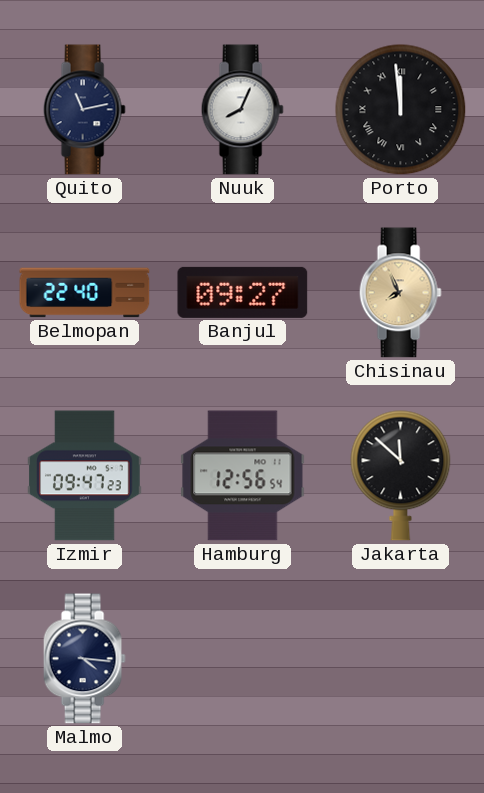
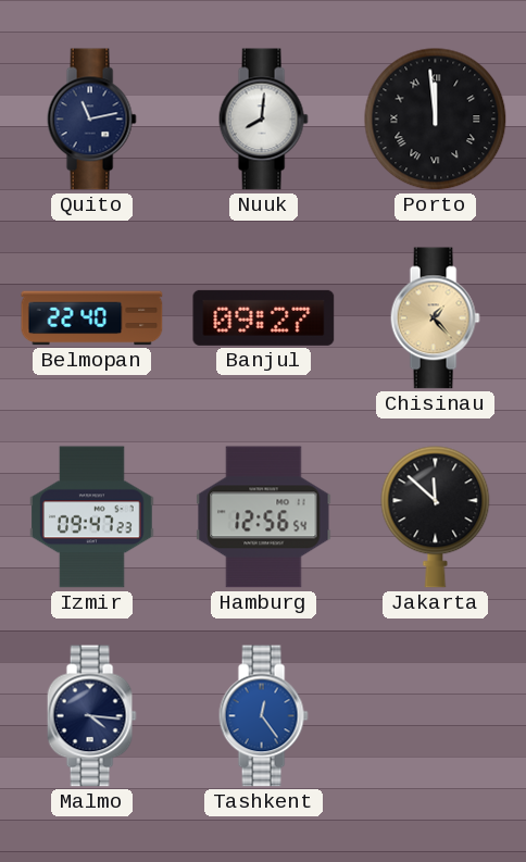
Nuuk: 8:04 -> 8:01 (263, 120)
Chisinau: 7:56 -> 1:23 (435, 318)
Tashkent: none -> 12:24 (263, 716)
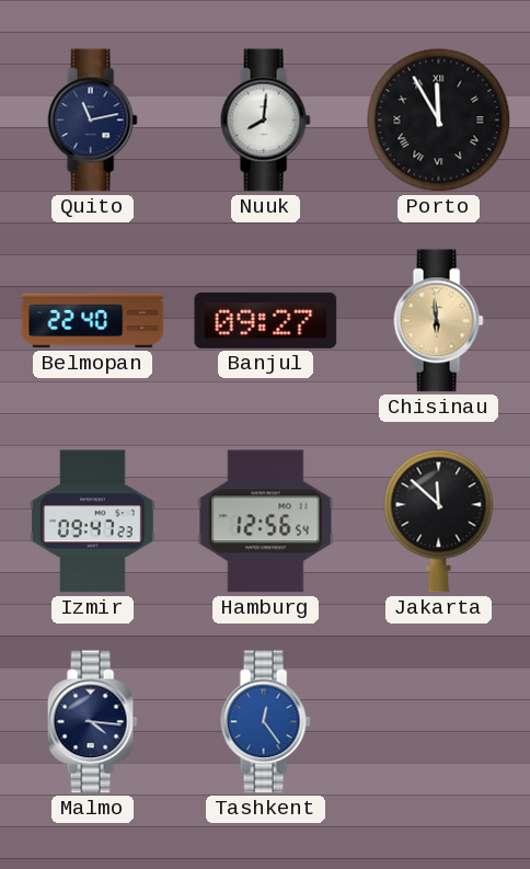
Porto: 11:59 -> 11:55 (439, 121)
Chisinau: 1:23 -> 5:59 (438, 321)
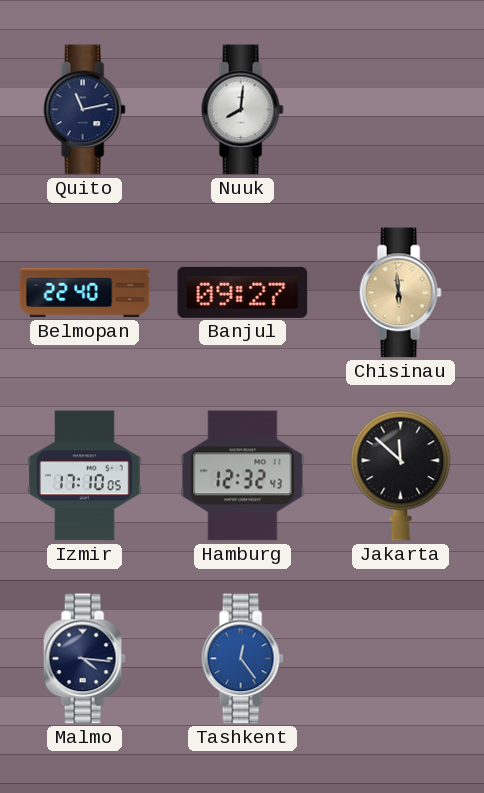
Porto: 11:55 -> none (439, 121)
Izmir: 09:47 -> 17:10 (85, 476)
Hamburg: 12:56 -> 12:32 (243, 476)
